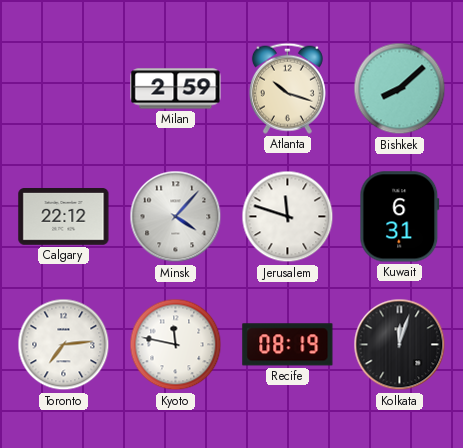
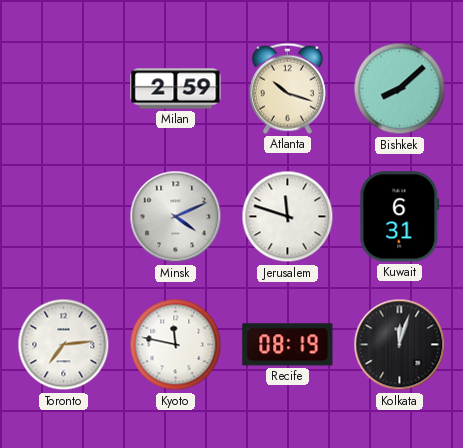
Calgary: 22:12 -> none (64, 217)
Minsk: 4:07 -> 4:11 (176, 217)
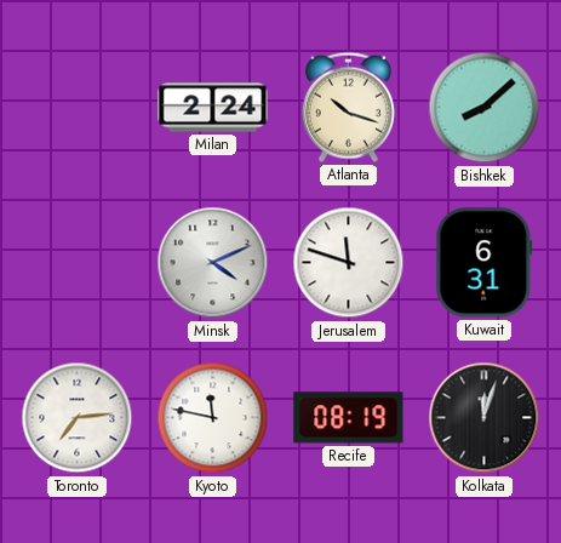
Milan: 2:59 -> 2:24 (213, 108)
